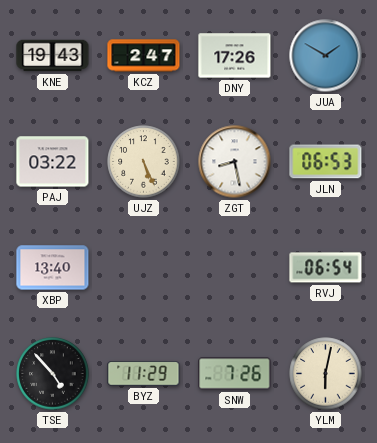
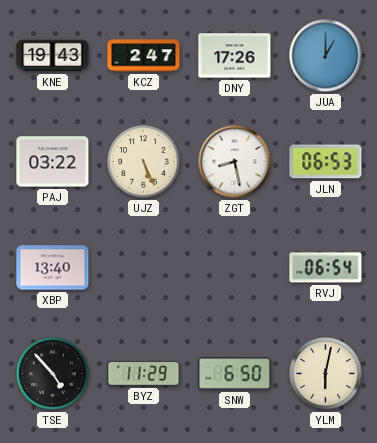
JUA: 1:50 -> 1:00 (326, 56)
SNW: 7:26 -> 6:50 (235, 374)
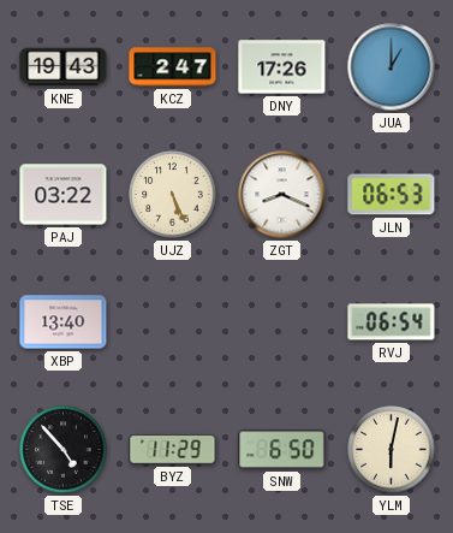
ZGT: 8:28 -> 8:19 (282, 195)
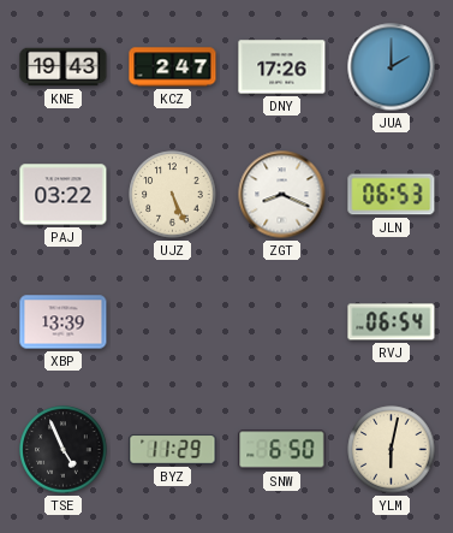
JUA: 1:00 -> 2:00 (392, 67)
XBP: 13:40 -> 13:39 (64, 322)
TSE: 4:53 -> 4:56 (64, 450)
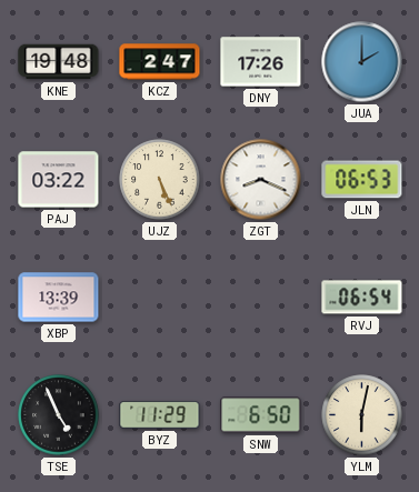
KNE: 19:43 -> 19:48 (59, 62)
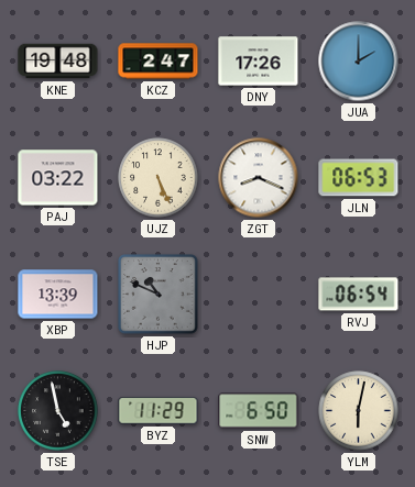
HJP: none -> 10:49 (159, 295)
TSE: 4:56 -> 4:58 (58, 411)
